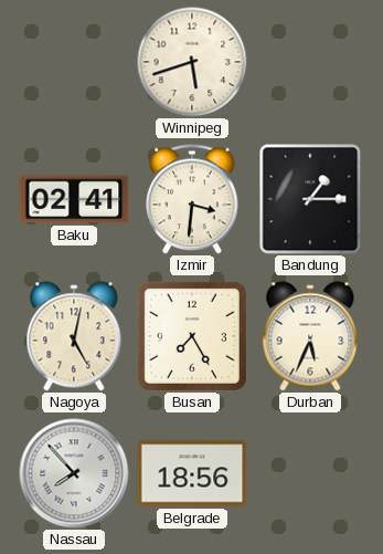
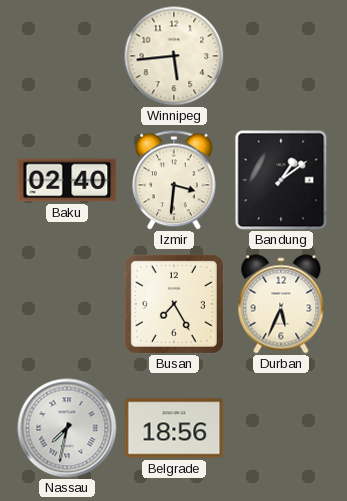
Winnipeg: 5:42 -> 5:44 (174, 56)
Baku: 02:41 -> 02:40 (67, 180)
Bandung: 1:15 -> 1:09 (281, 180)
Nagoya: 5:02 -> none (74, 336)
Nassau: 7:53 -> 7:32 (67, 428)
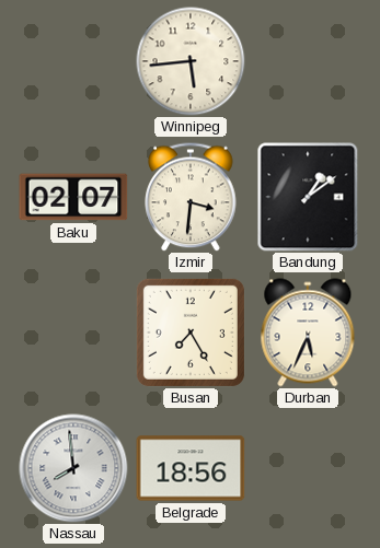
Baku: 02:40 -> 02:07 (73, 197)
Nassau: 7:32 -> 7:59 (73, 468)
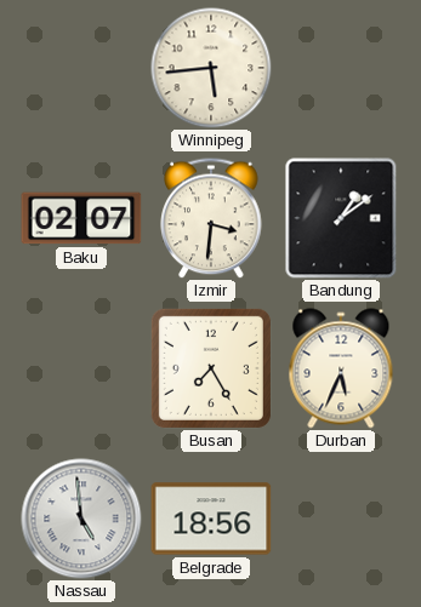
Nassau: 7:59 -> 4:59 (81, 519)
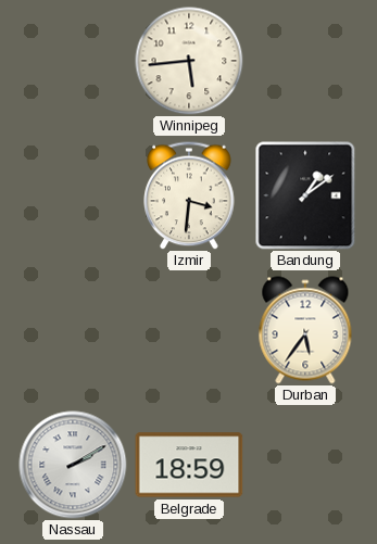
Baku: 02:07 -> none (81, 218)
Busan: 7:25 -> none (211, 368)
Durban: 5:34 -> 5:36 (305, 330)
Nassau: 4:59 -> 2:10 (73, 465)
Belgrade: 18:56 -> 18:59 (189, 465)
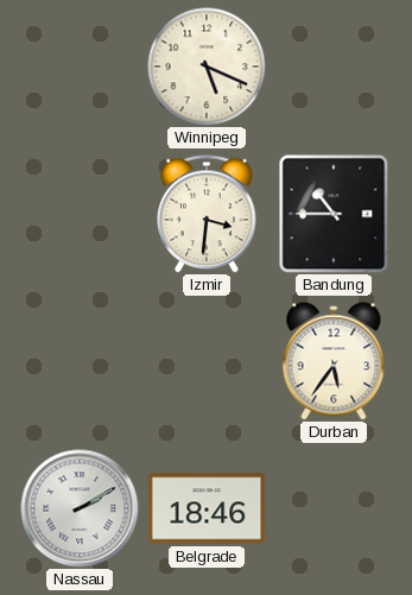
Winnipeg: 5:44 -> 5:19 (207, 67)
Bandung: 1:09 -> 10:45 (334, 214)
Belgrade: 18:59 -> 18:46 (207, 508)
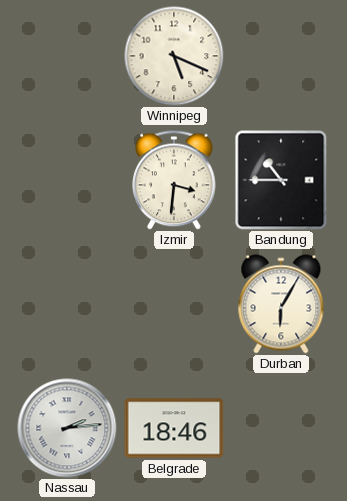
Durban: 5:36 -> 6:05 (281, 304)
Nassau: 2:10 -> 2:14 (67, 428)
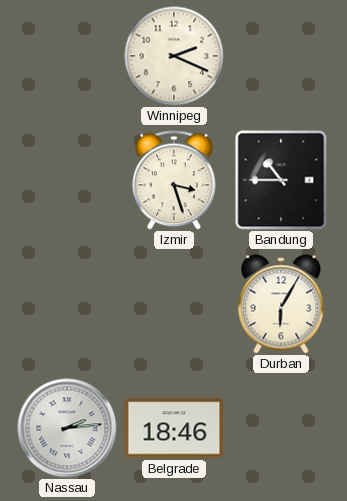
Winnipeg: 5:19 -> 2:19 (174, 56)
Izmir: 3:31 -> 3:27 (174, 180)
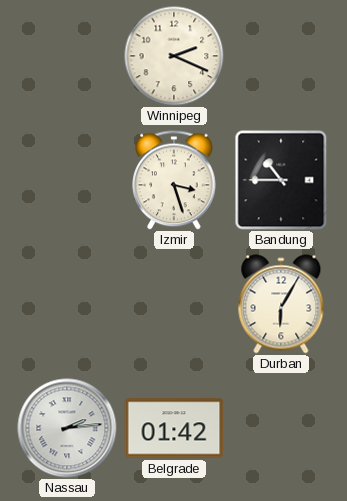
Belgrade: 18:46 -> 01:42 (174, 428)
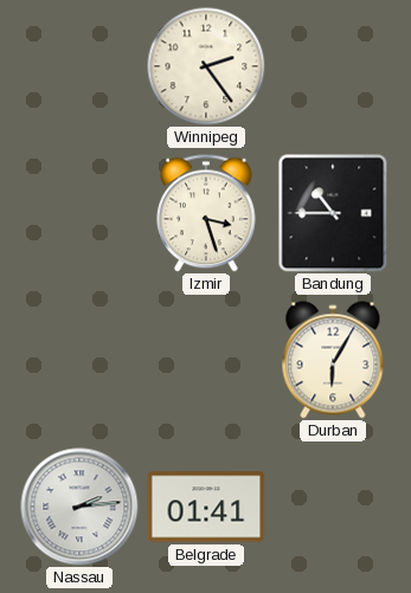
Winnipeg: 2:19 -> 2:24 (206, 66)
Belgrade: 01:42 -> 01:41 (206, 507)
